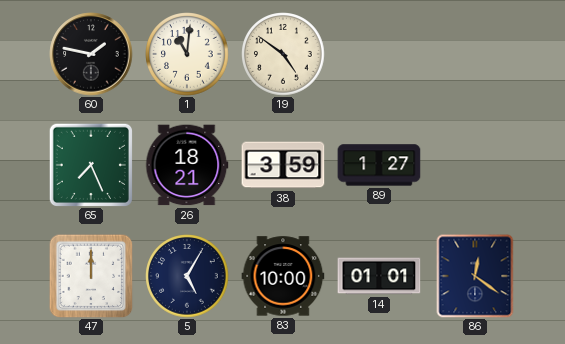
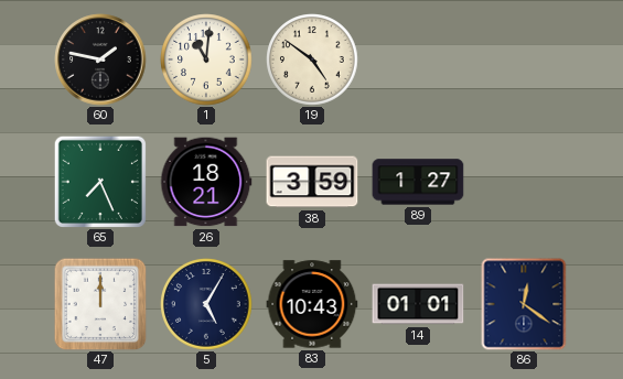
83: 10:00 -> 10:43 (312, 304)
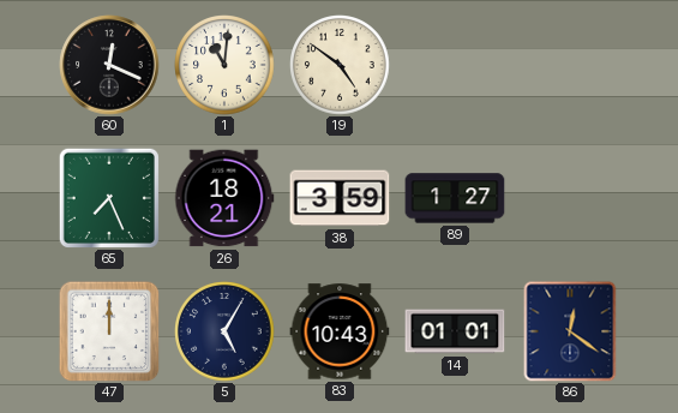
60: 1:47 -> 12:19 (109, 65)
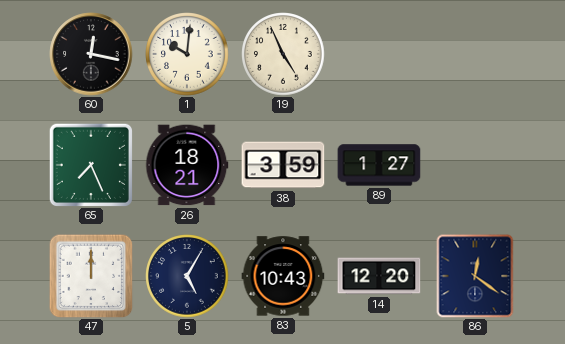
60: 12:19 -> 12:17 (91, 54)
1: 11:01 -> 10:01 (187, 54)
19: 4:51 -> 4:56 (283, 54)
14: 01:01 -> 12:20 (379, 276)
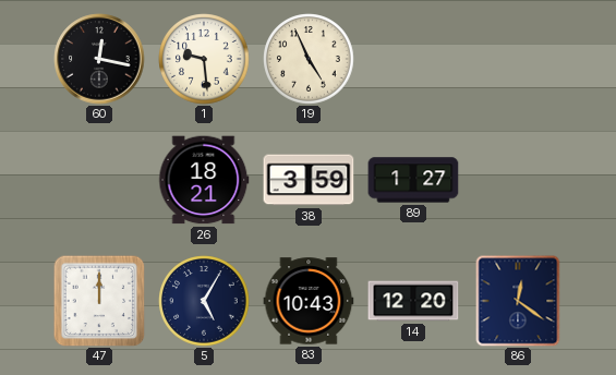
1: 10:01 -> 9:29 (204, 59)
65: 7:26 -> none (91, 165)
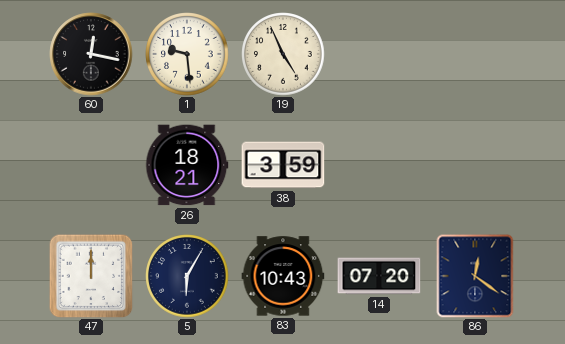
89: 1:27 -> none (413, 180)
5: 5:05 -> 6:05 (187, 276)
14: 12:20 -> 07:20 (379, 276)
